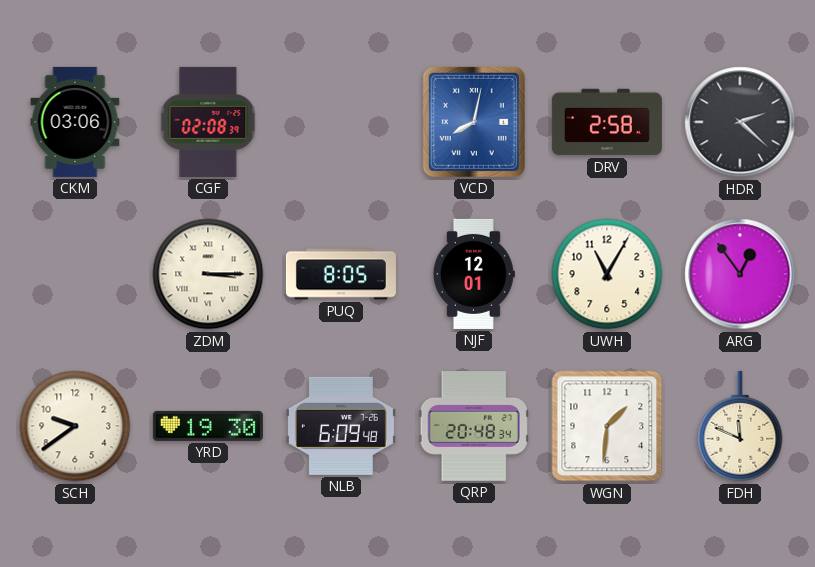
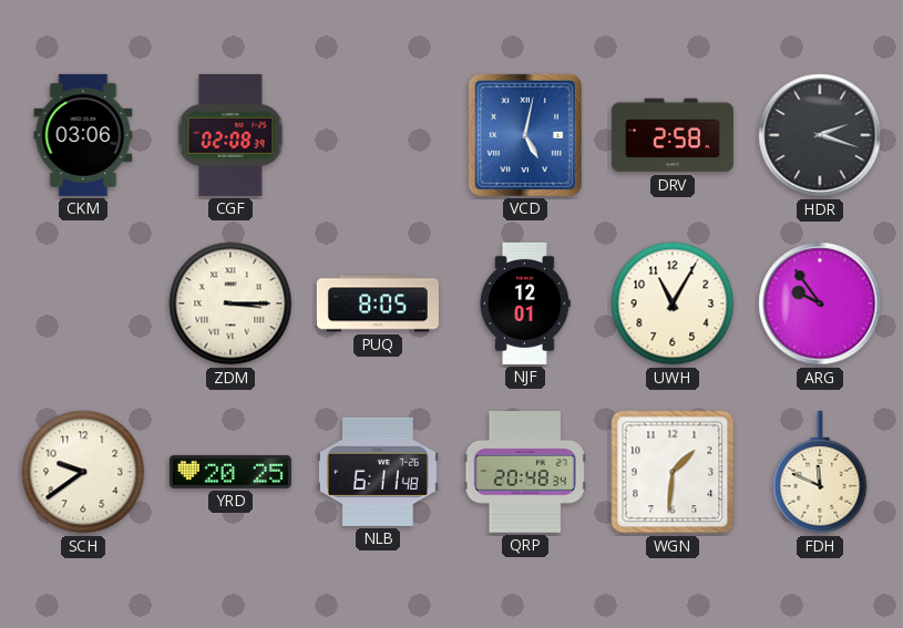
VCD: 8:02 -> 5:02 (525, 135)
HDR: 2:22 -> 2:18 (820, 135)
ARG: 12:54 -> 9:54 (820, 303)
YRD: 19:30 -> 20:25 (230, 472)
NLB: 6:09 -> 6:11 (378, 472)
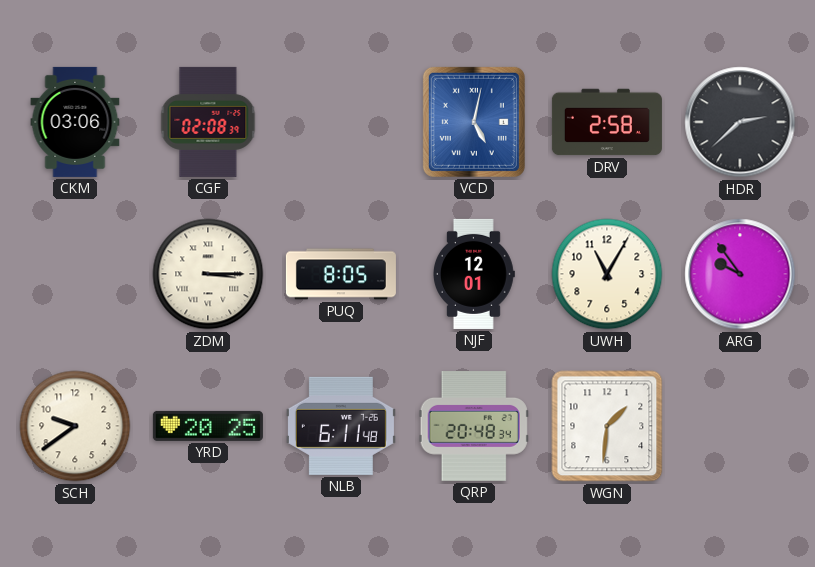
HDR: 2:18 -> 2:38 (740, 122)
FDH: 11:49 -> none (820, 472)
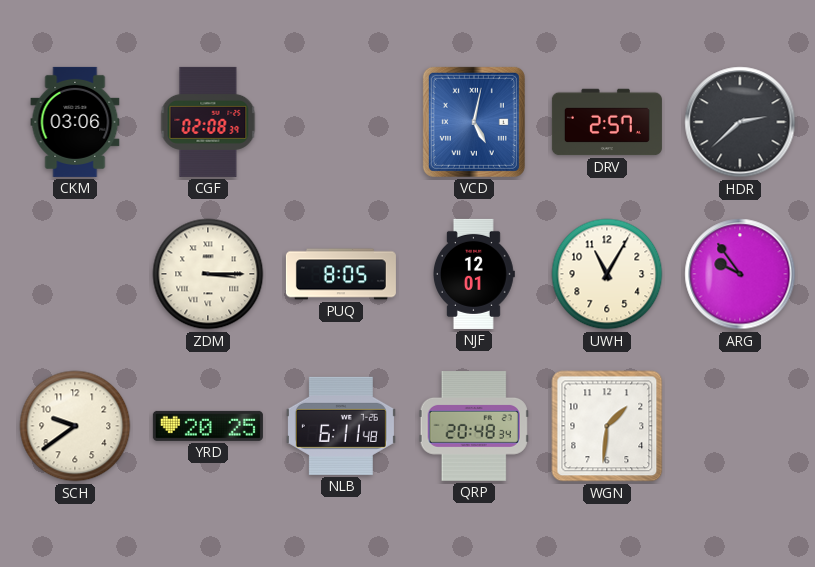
DRV: 2:58 -> 2:57 (607, 122)
